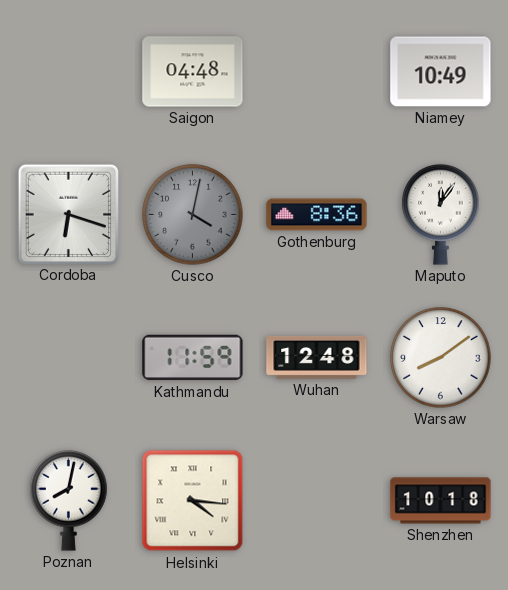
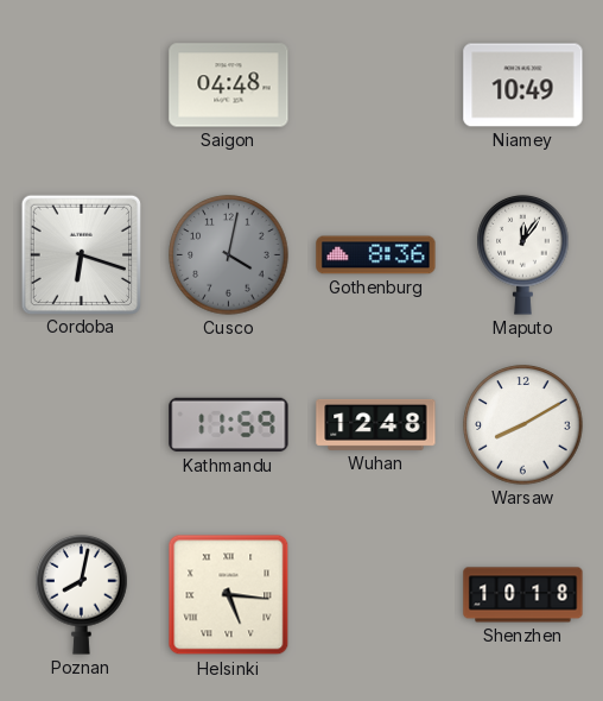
Warsaw: 8:09 -> 8:10 (523, 425)
Helsinki: 4:16 -> 5:16 (229, 595)
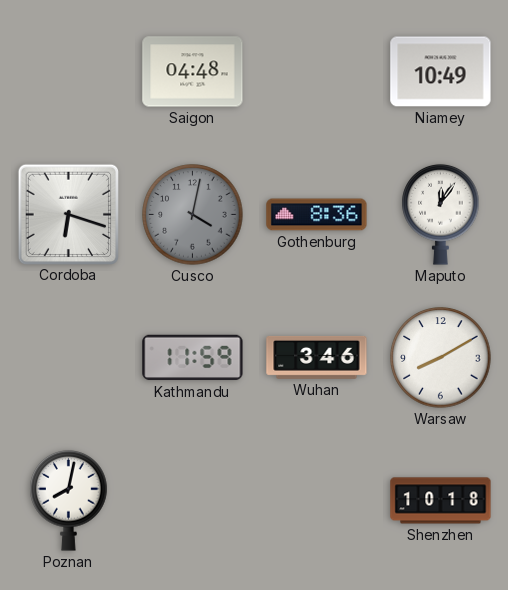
Wuhan: 12:48 -> 3:46 (317, 357)
Helsinki: 5:16 -> none (229, 595)
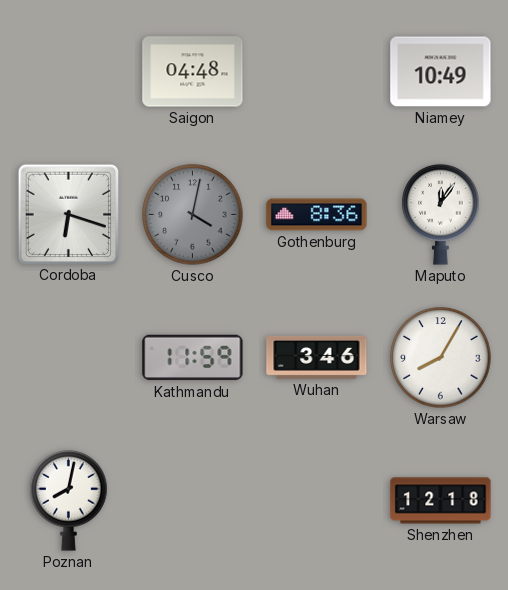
Warsaw: 8:10 -> 8:05 (441, 358)
Shenzhen: 10:18 -> 12:18 (441, 501)
